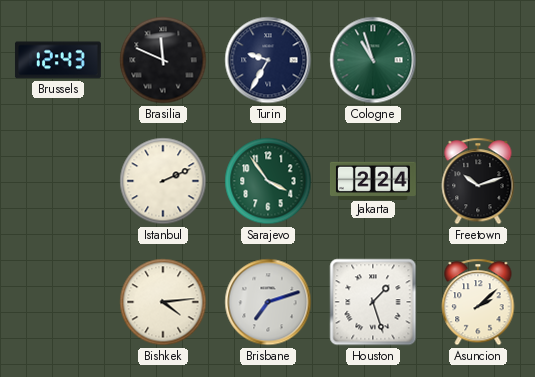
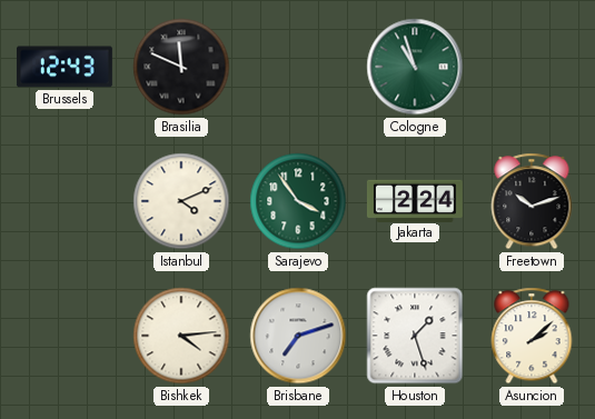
Turin: 9:35 -> none (268, 60)
Istanbul: 2:11 -> 4:11 (181, 201)
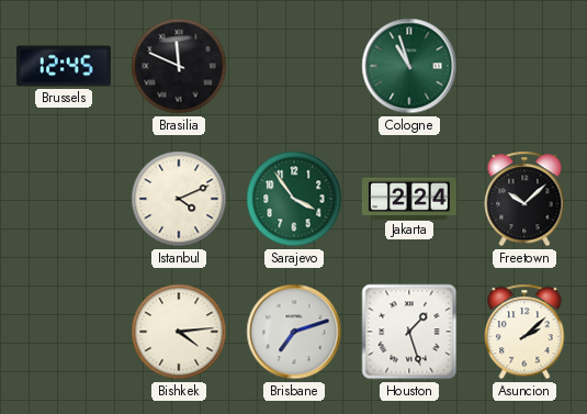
Brussels: 12:43 -> 12:45 (64, 66)
Freetown: 10:12 -> 10:08 (524, 199)
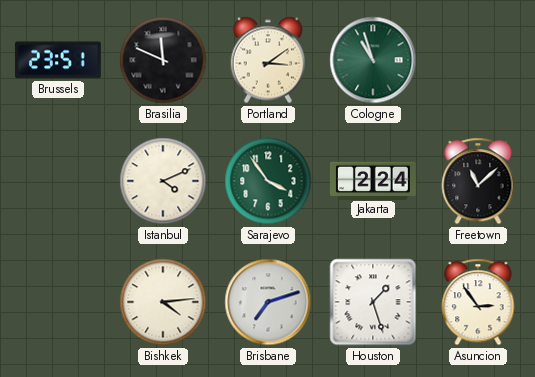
Brussels: 12:45 -> 23:51 (58, 60)
Portland: none -> 3:09 (268, 60)
Freetown: 10:08 -> 11:08 (478, 181)
Asuncion: 2:08 -> 2:54 (478, 302)
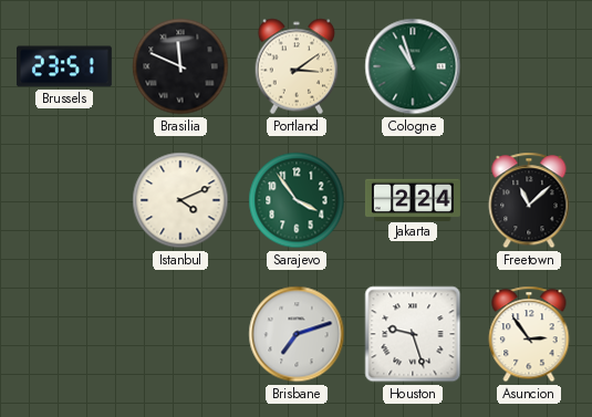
Bishkek: 4:14 -> none (163, 302)
Houston: 1:27 -> 9:27 (413, 334)
